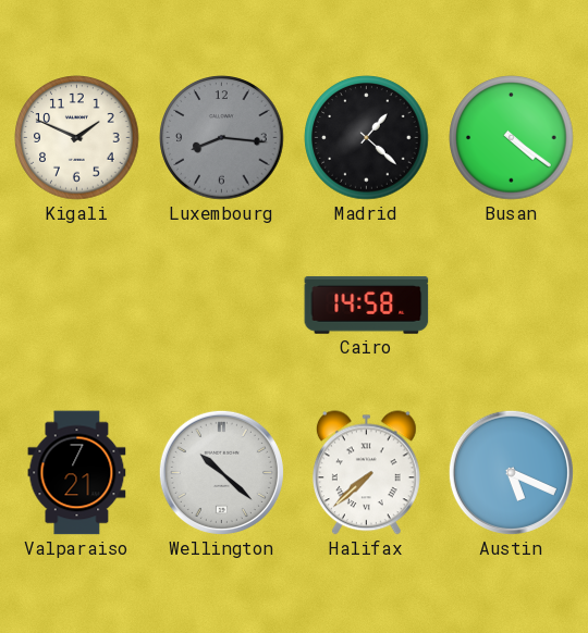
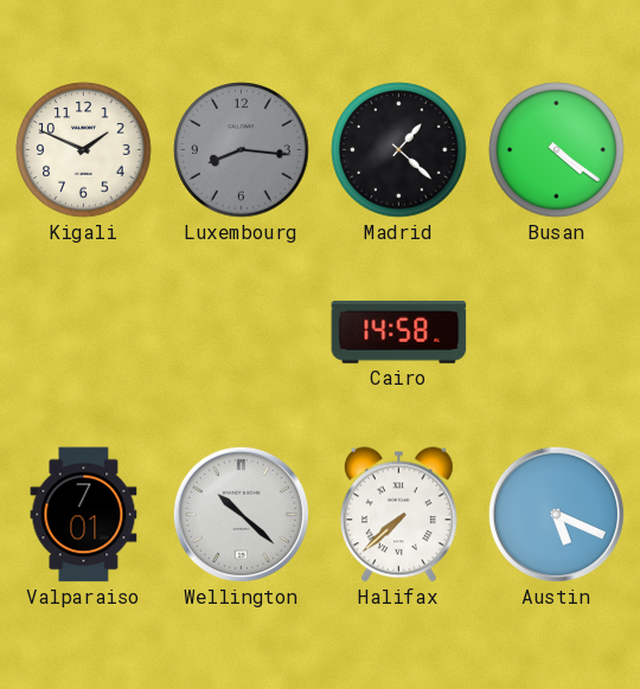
Valparaiso: 7:21 -> 7:01 (84, 515)
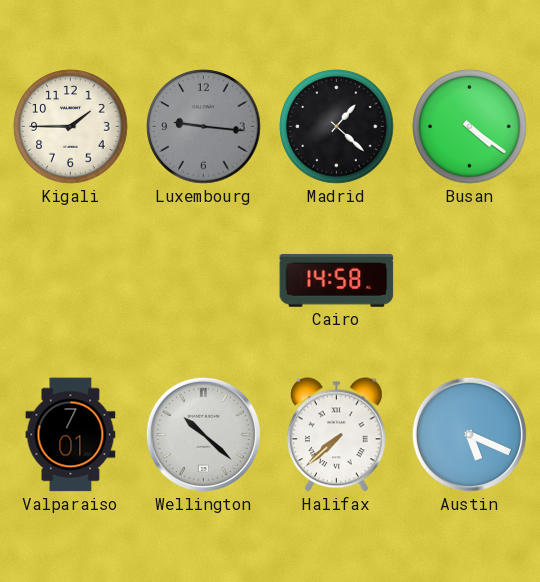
Kigali: 1:49 -> 1:45 (71, 127)
Luxembourg: 8:16 -> 9:16 (204, 127)
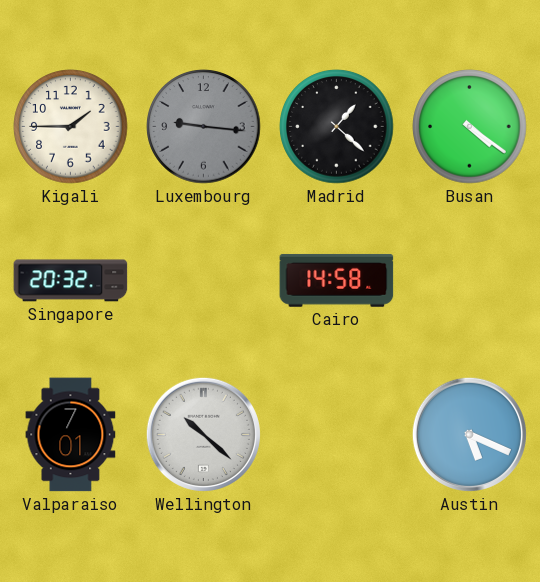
Singapore: none -> 20:32 (71, 281)
Halifax: 7:38 -> none (336, 435)
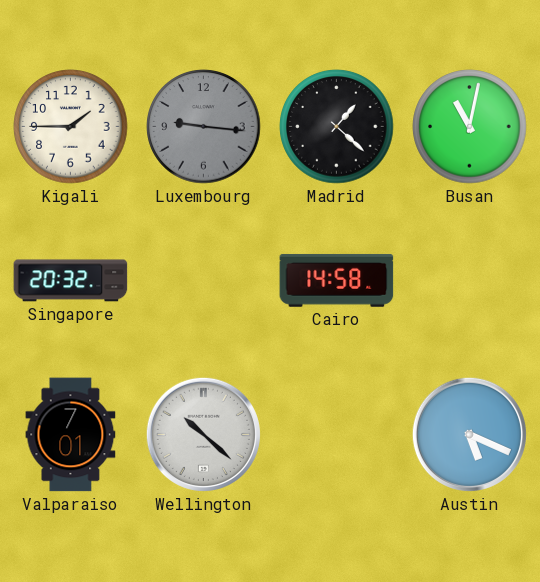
Busan: 4:21 -> 11:02 (470, 127)
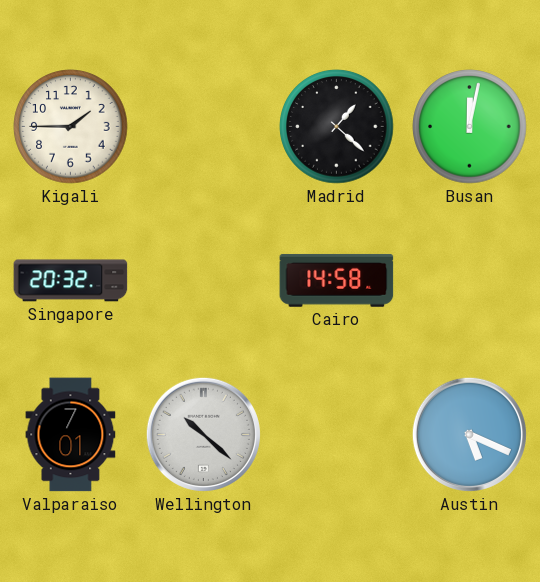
Luxembourg: 9:16 -> none (204, 127)
Busan: 11:02 -> 12:02 (470, 127)
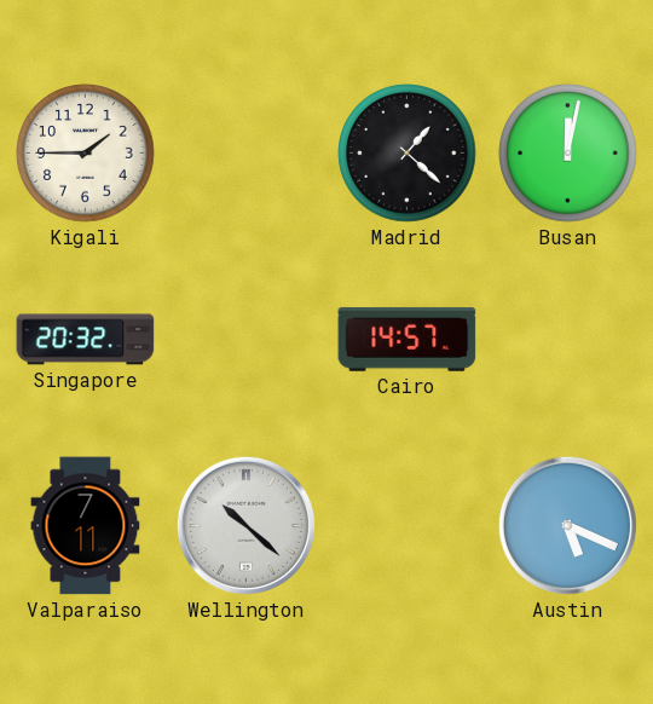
Cairo: 14:58 -> 14:57 (408, 339)
Valparaiso: 7:01 -> 7:11 (86, 526)
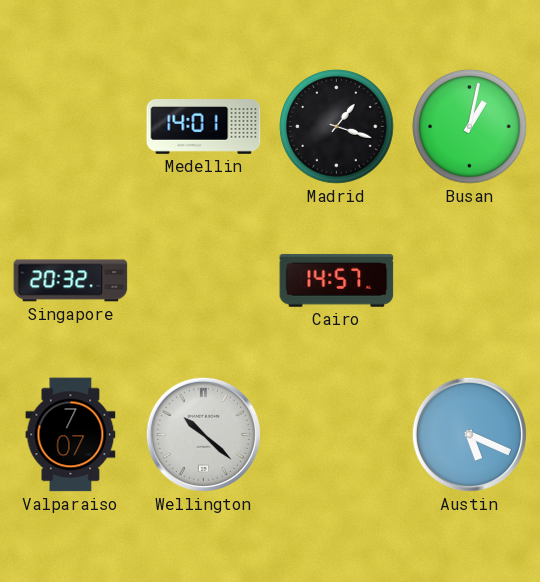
Kigali: 1:45 -> none (86, 154)
Medellin: none -> 14:01 (204, 127)
Madrid: 1:22 -> 1:18 (337, 127)
Busan: 12:02 -> 1:02 (470, 127)
Valparaiso: 7:11 -> 7:07 (71, 435)
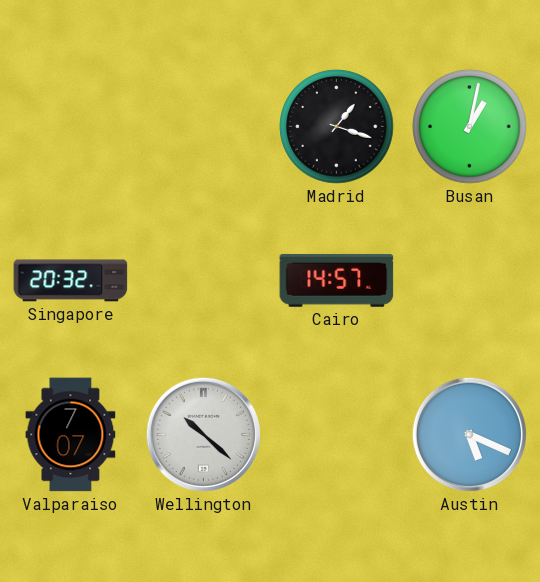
Medellin: 14:01 -> none (204, 127)
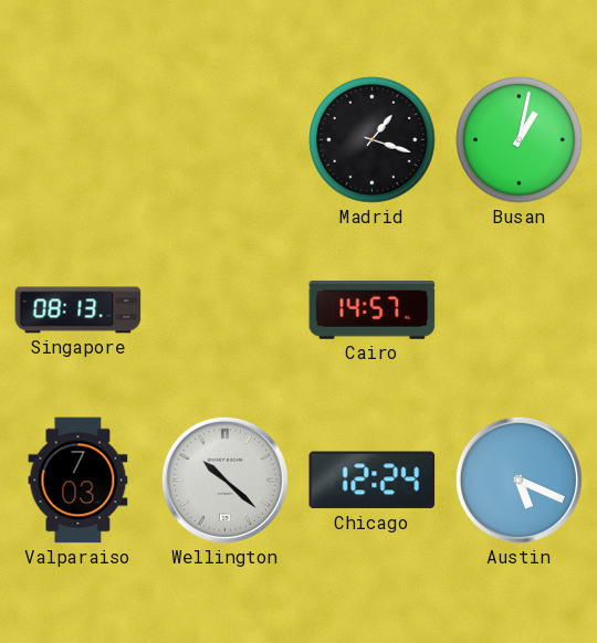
Singapore: 20:32 -> 08:13 (78, 310)
Valparaiso: 7:07 -> 7:03 (78, 481)
Chicago: none -> 12:24 (373, 481)
